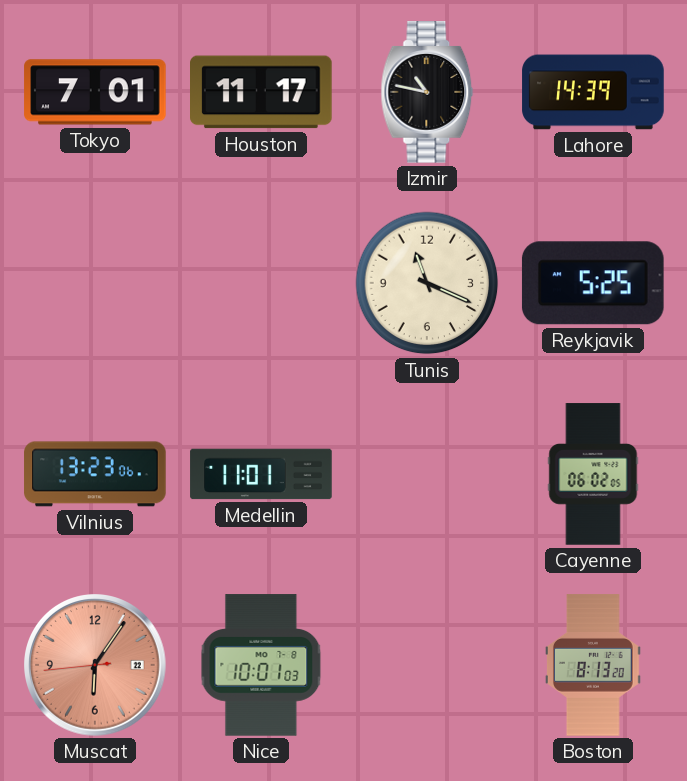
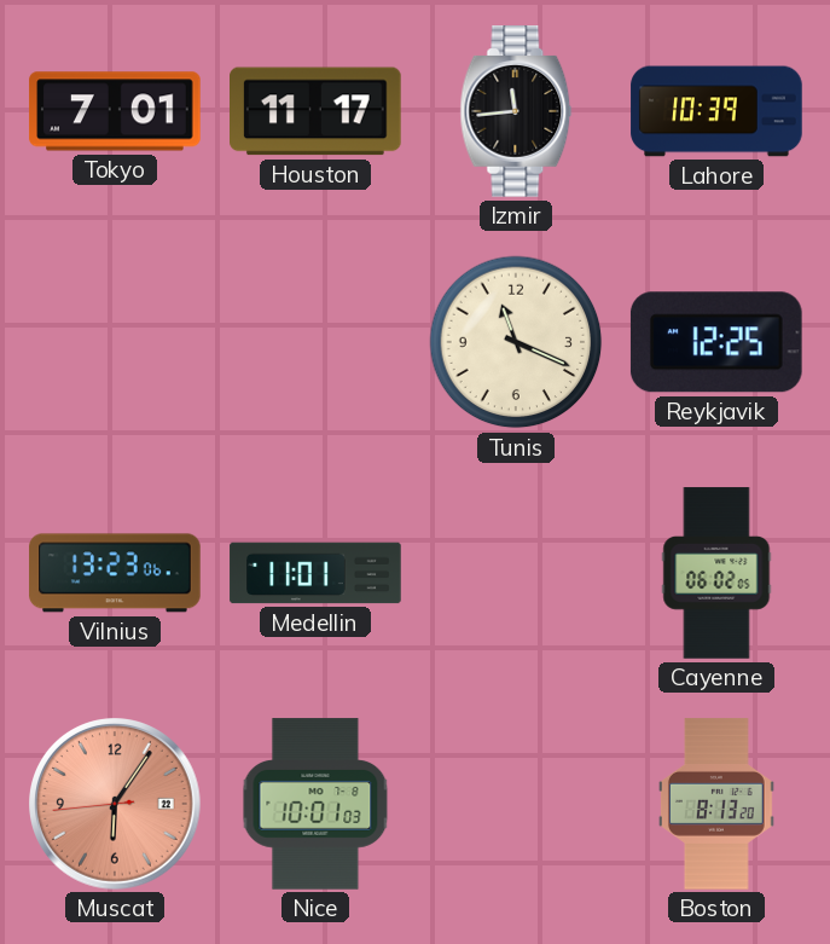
Izmir: 10:47 -> 11:44 (516, 111)
Lahore: 14:39 -> 10:39 (716, 111)
Reykjavik: 5:25 -> 12:25 (716, 342)
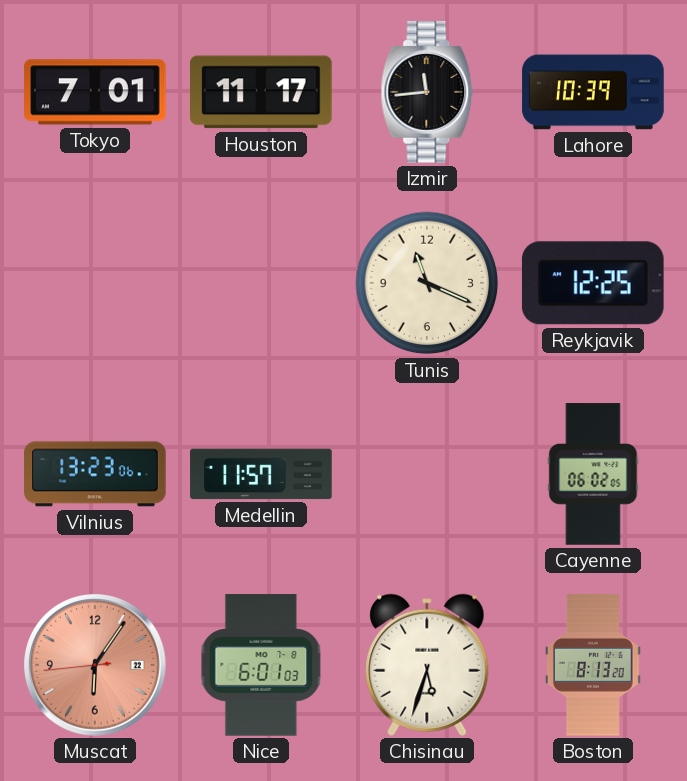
Medellin: 11:01 -> 11:57 (261, 474)
Nice: 10:01 -> 6:01 (261, 665)
Chisinau: none -> 5:33 (427, 665)
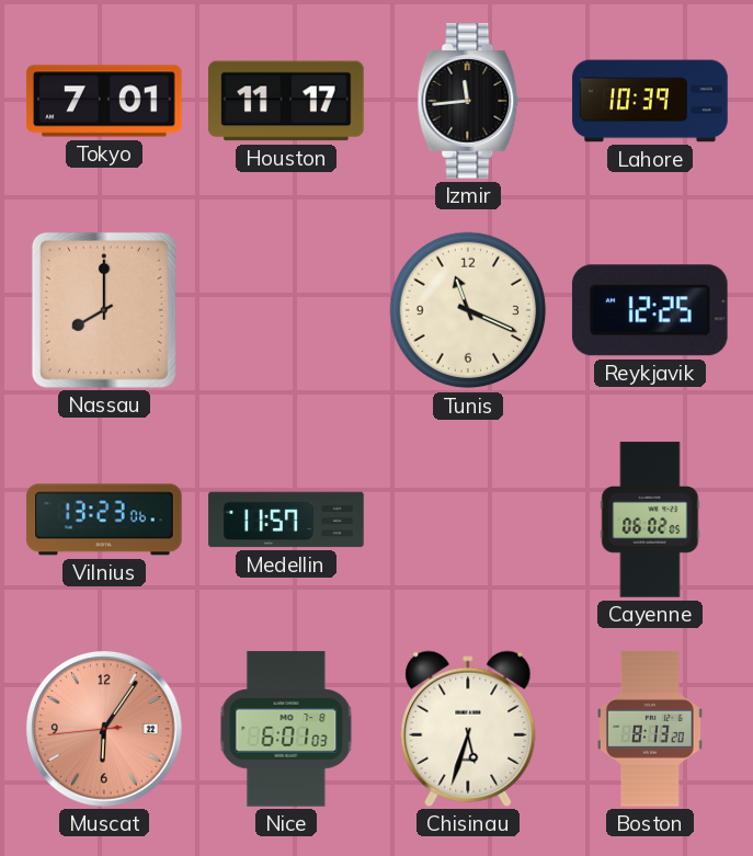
Nassau: none -> 8:00 (104, 310)
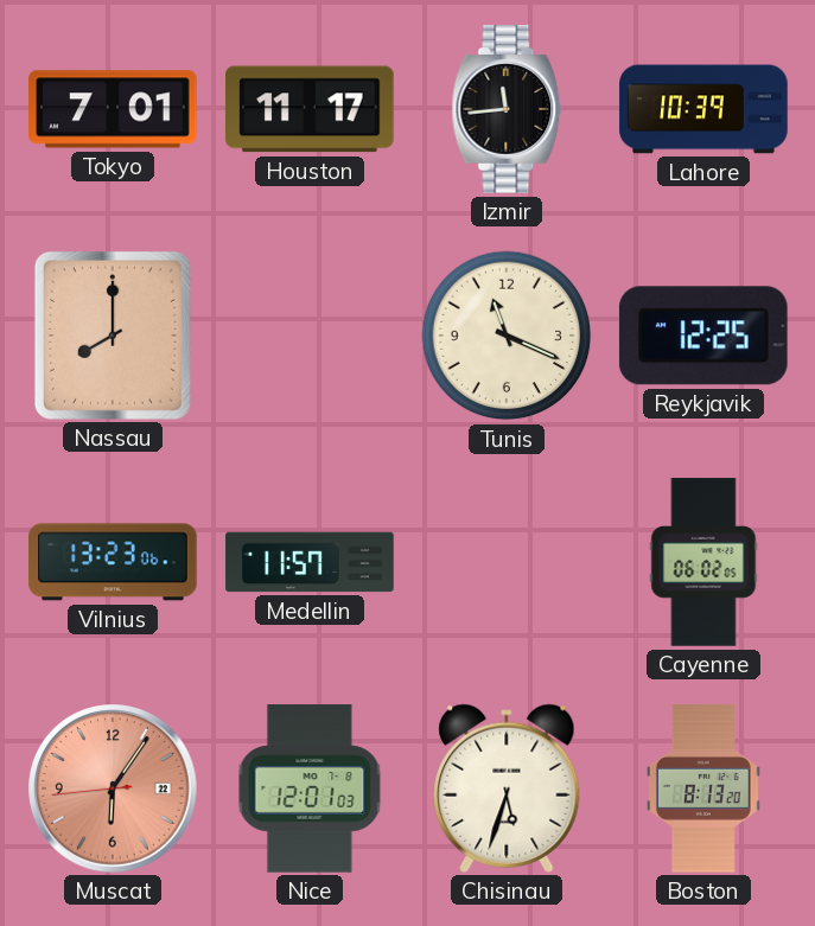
Nice: 6:01 -> 12:01 (310, 788)
